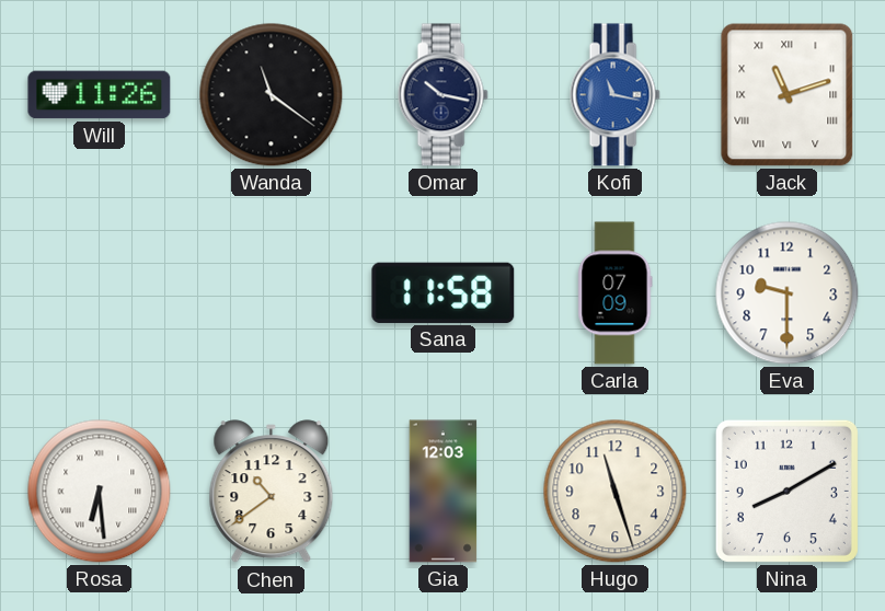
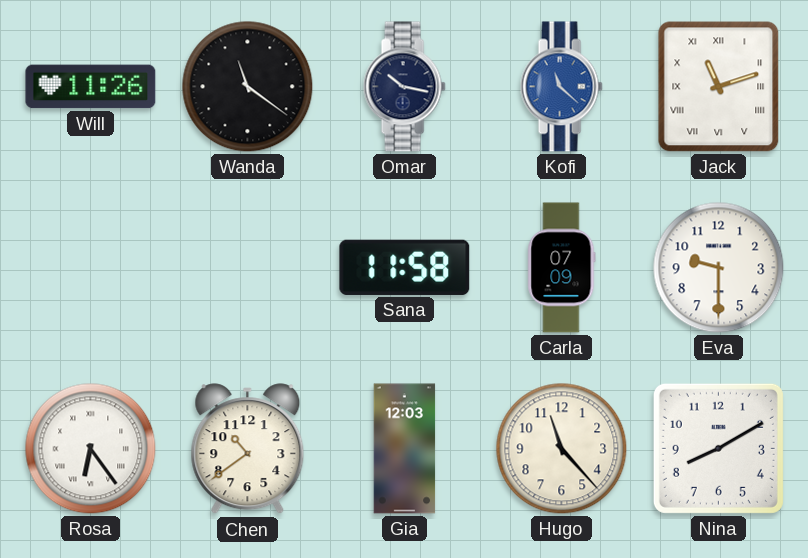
Kofi: 11:17 -> 11:22 (561, 87)
Rosa: 6:29 -> 6:24 (91, 449)
Hugo: 11:27 -> 11:23 (562, 449)
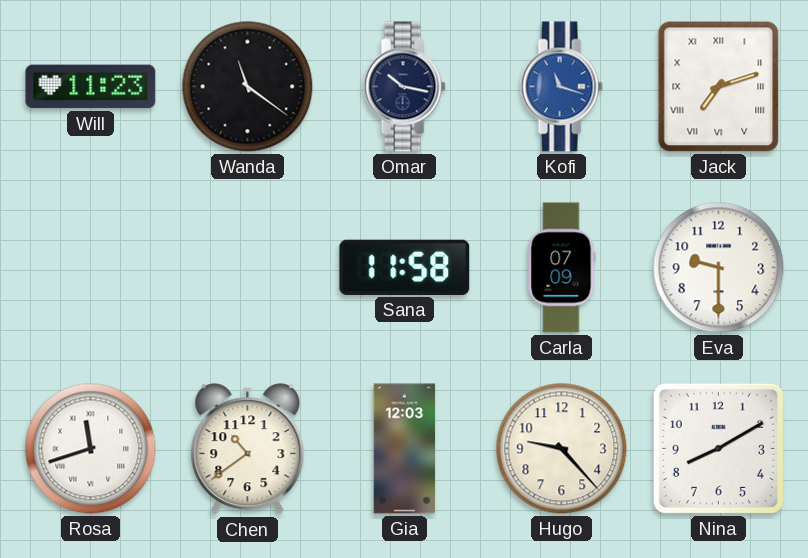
Will: 11:26 -> 11:23 (91, 87)
Kofi: 11:22 -> 11:18 (561, 87)
Jack: 11:12 -> 7:12 (719, 87)
Rosa: 6:24 -> 11:42 (91, 449)
Hugo: 11:23 -> 9:23 (562, 449)
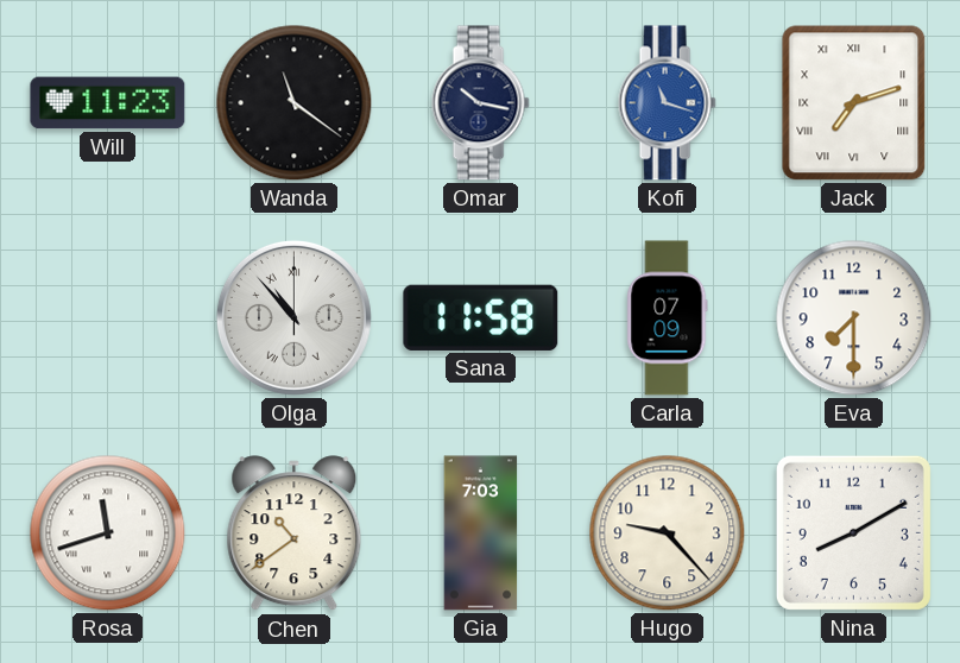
Olga: none -> 10:53 (293, 317)
Eva: 9:30 -> 7:30 (854, 318)
Gia: 12:03 -> 7:03 (481, 533)
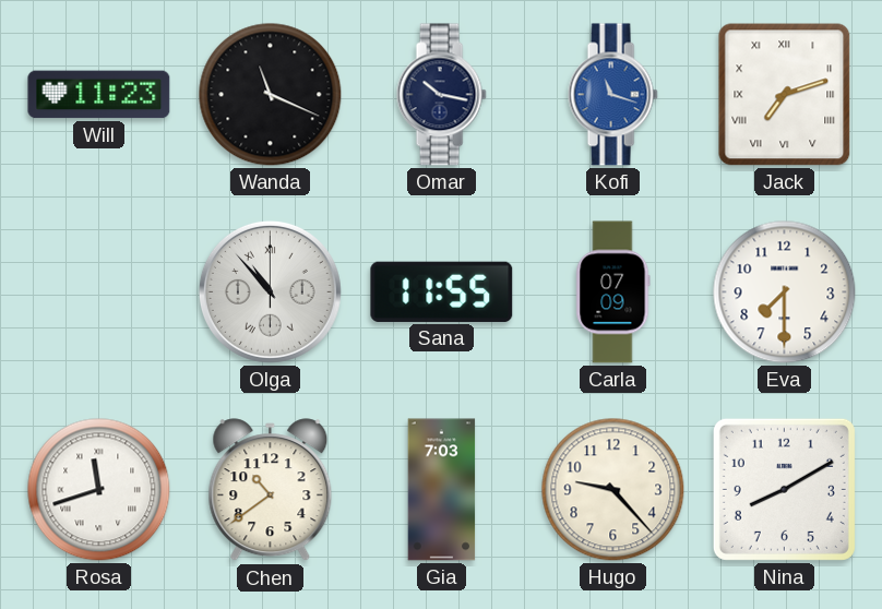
Wanda: 11:21 -> 11:19 (271, 95)
Sana: 11:58 -> 11:55 (442, 291)
